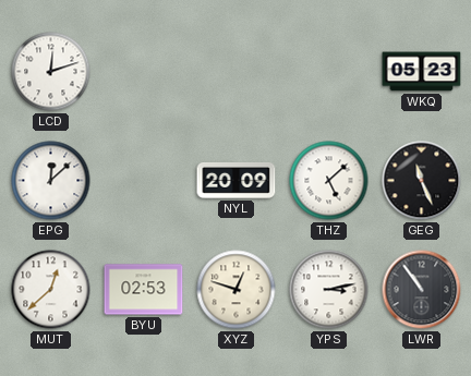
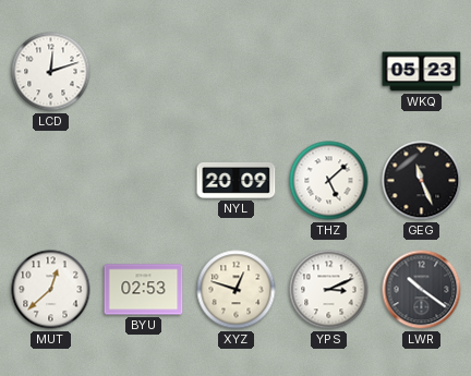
EPG: 12:08 -> none (51, 181)
YPS: 3:13 -> 3:11 (329, 290)
LWR: 10:54 -> 10:21 (422, 290)
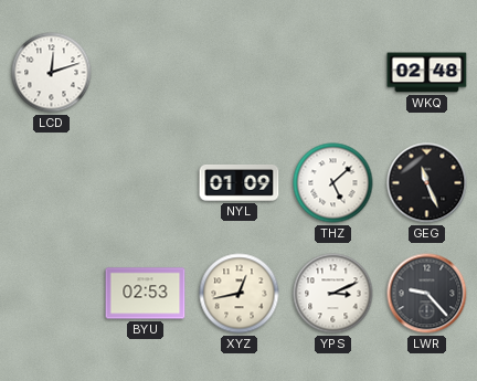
WKQ: 05:23 -> 02:48 (427, 73)
NYL: 20:09 -> 01:09 (240, 182)
MUT: 12:38 -> none (51, 290)
XYZ: 12:48 -> 12:43 (240, 294)
LWR: 10:21 -> 9:23 (427, 294)
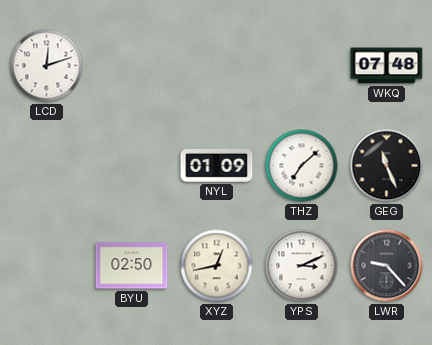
WKQ: 02:48 -> 07:48 (387, 66)
THZ: 5:08 -> 7:08 (302, 166)
BYU: 02:53 -> 02:50 (132, 266)
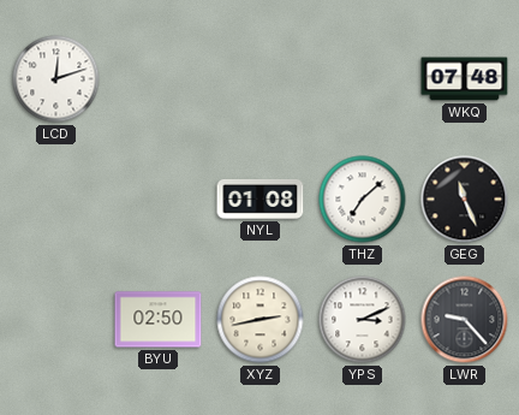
NYL: 01:09 -> 01:08 (261, 198)
XYZ: 12:43 -> 2:43 (261, 320)
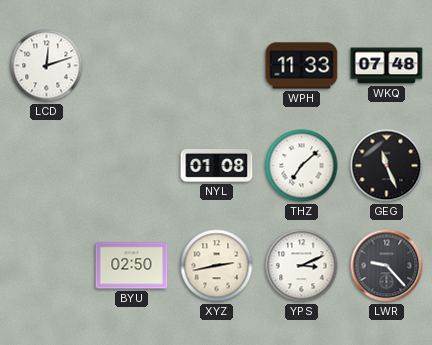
WPH: none -> 11:33 (302, 66)
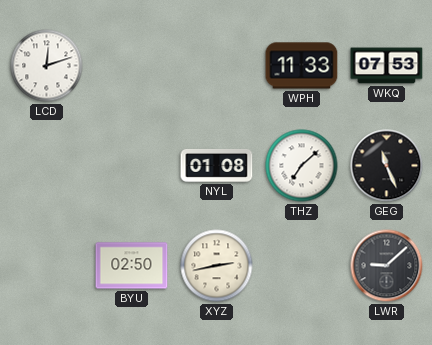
WKQ: 07:48 -> 07:53 (387, 66)
YPS: 3:11 -> none (302, 266)
LWR: 9:23 -> 9:08 (387, 266)
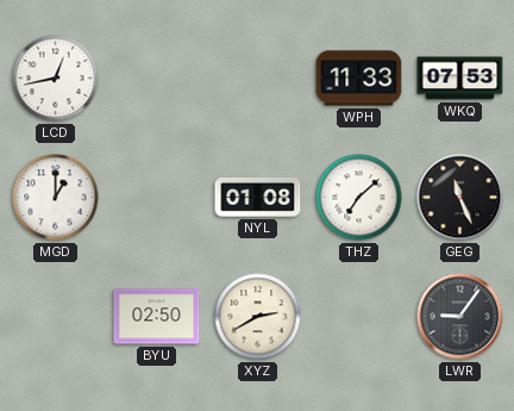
LCD: 12:12 -> 12:43 (56, 79)
MGD: none -> 1:00 (56, 198)
XYZ: 2:43 -> 2:40 (258, 317)
LWR: 9:08 -> 9:06 (460, 317)
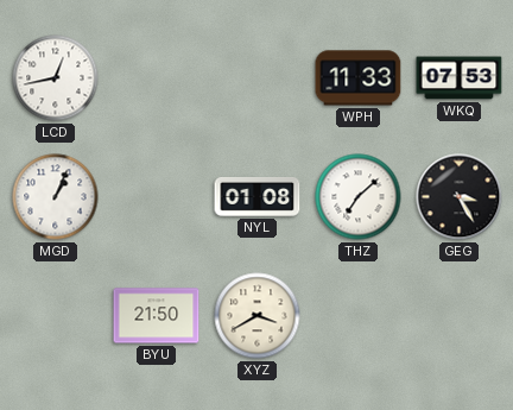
MGD: 1:00 -> 1:04 (56, 197)
GEG: 11:26 -> 3:25 (460, 197)
BYU: 02:50 -> 21:50 (157, 316)
XYZ: 2:40 -> 3:40 (258, 316)
LWR: 9:06 -> none (460, 317)
